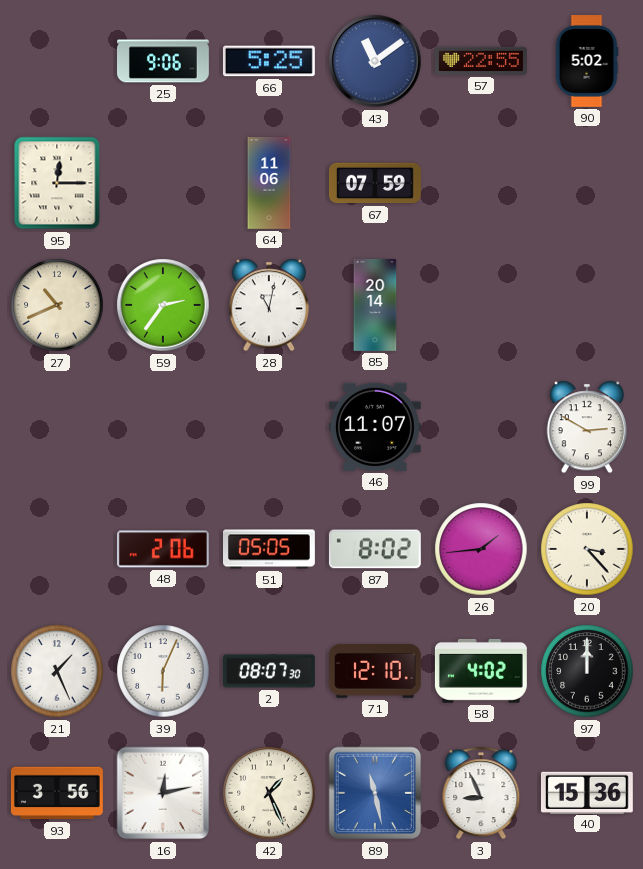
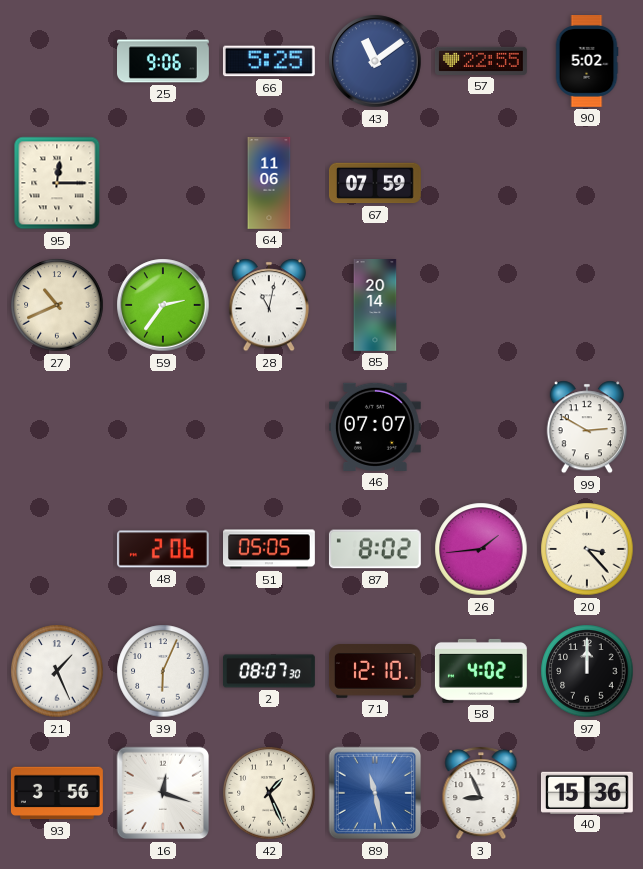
46: 11:07 -> 07:07 (375, 427)
16: 12:13 -> 12:18 (163, 793)
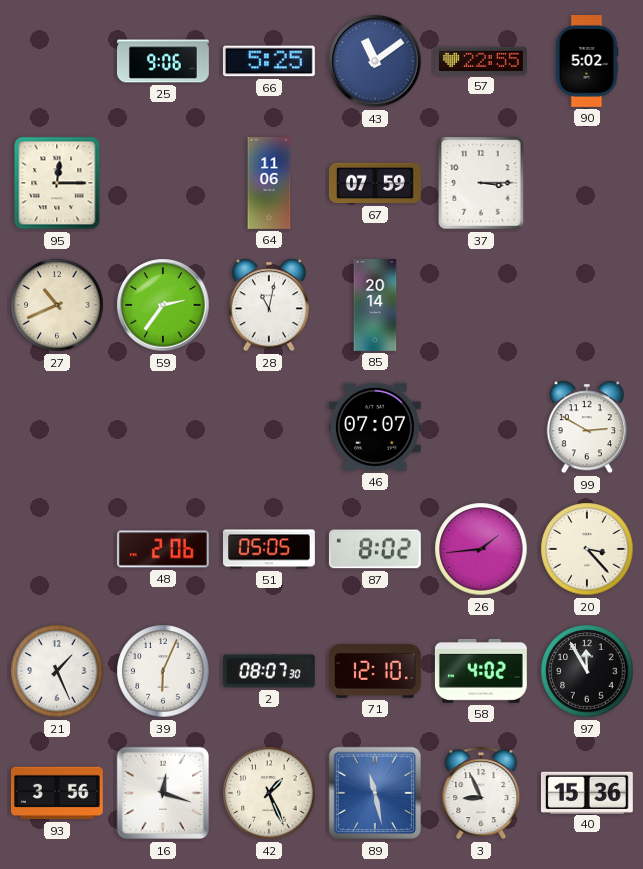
37: none -> 3:15 (481, 183)
97: 12:00 -> 11:55 (587, 671)
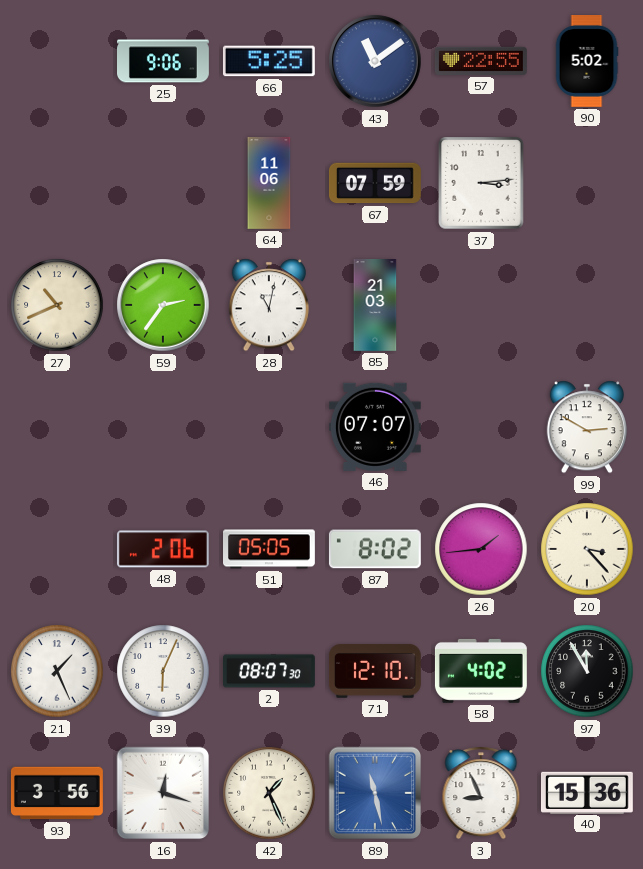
95: 12:15 -> none (57, 183)
37: 3:15 -> 3:14 (481, 183)
85: 20:14 -> 21:03 (375, 306)
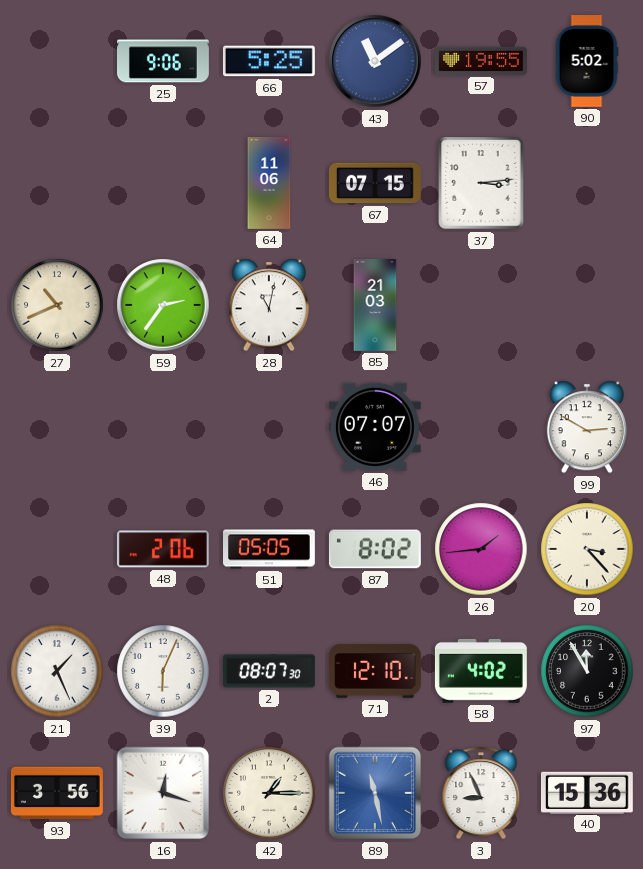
57: 22:55 -> 19:55 (481, 61)
67: 07:59 -> 07:15 (375, 183)
42: 1:26 -> 1:15 (269, 793)
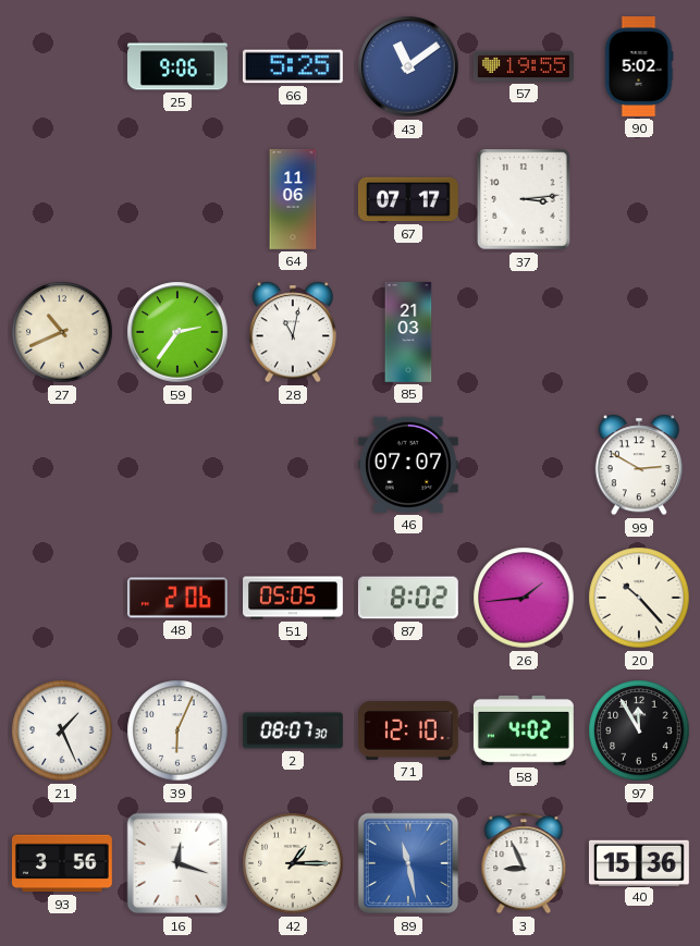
67: 07:15 -> 07:17 (408, 199)
20: 3:23 -> 10:23 (639, 598)
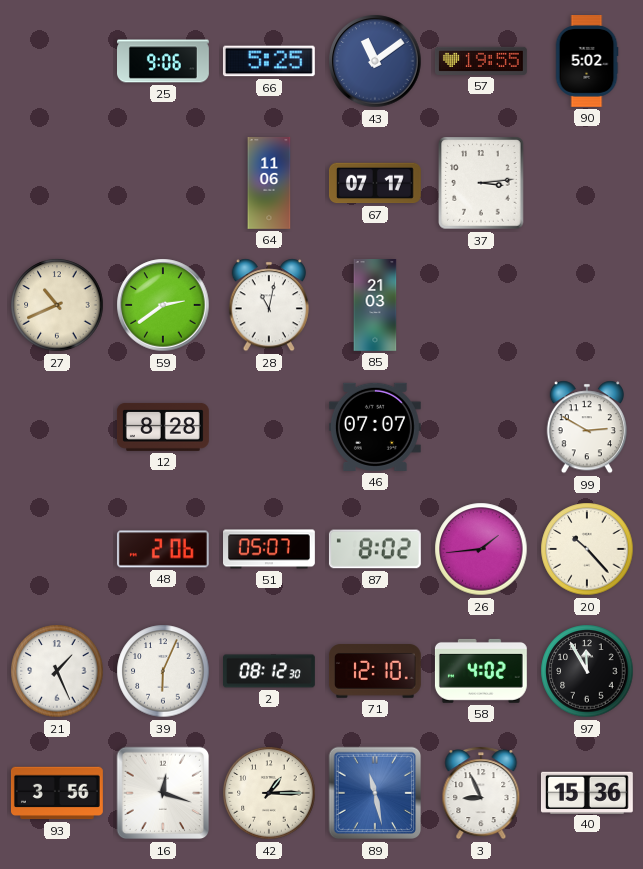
59: 2:36 -> 2:39 (163, 305)
12: none -> 8:28 (163, 427)
51: 05:05 -> 05:07 (270, 549)
2: 08:07 -> 08:12 (270, 671)
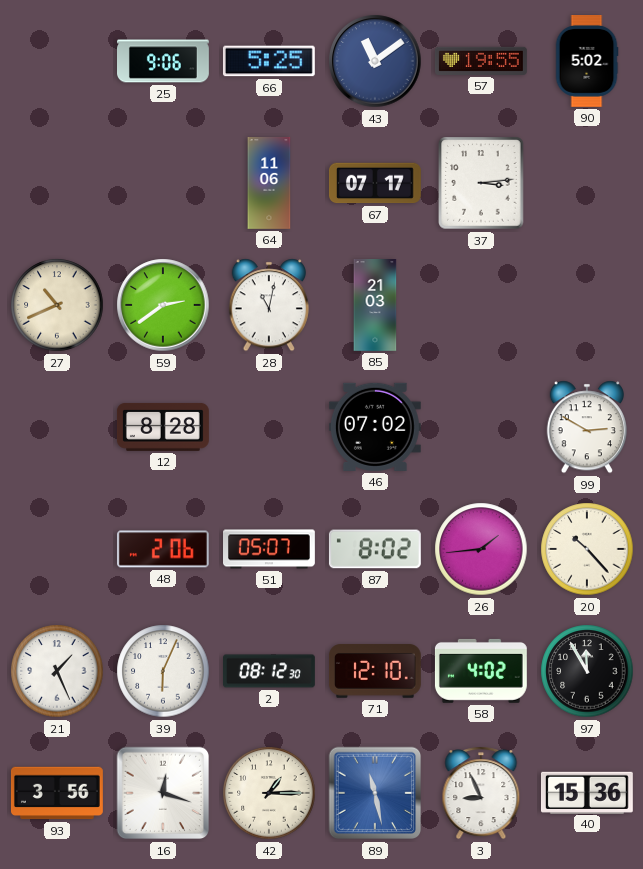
46: 07:07 -> 07:02 (375, 427)
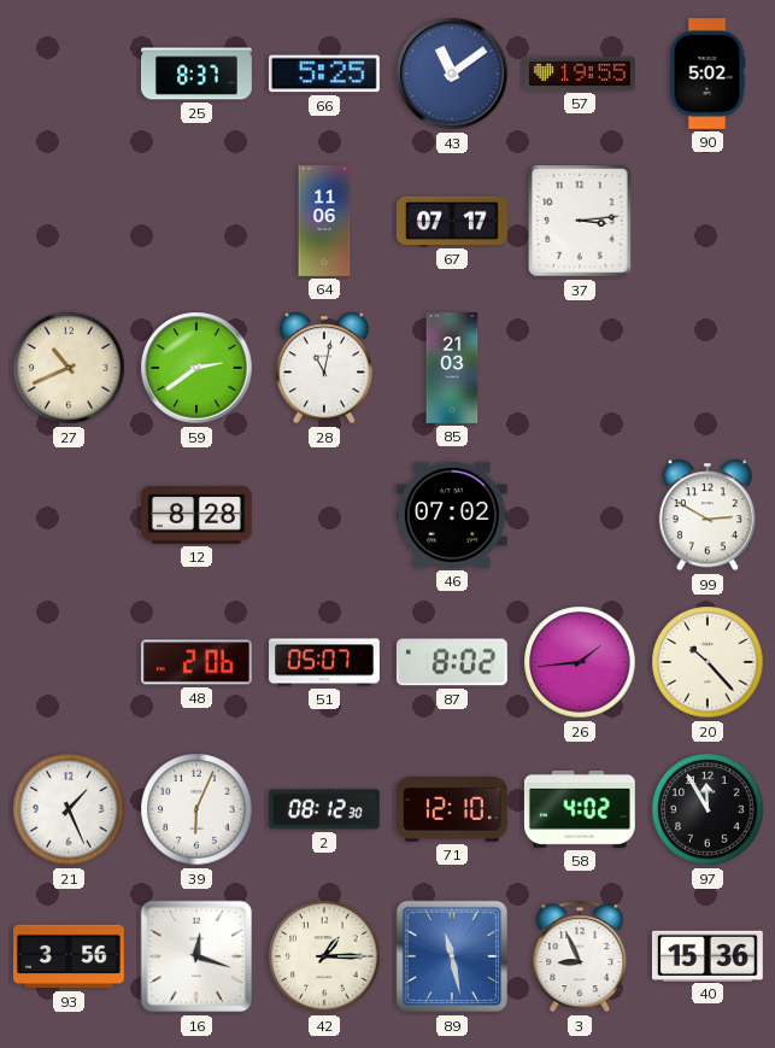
25: 9:06 -> 8:37 (198, 74)
